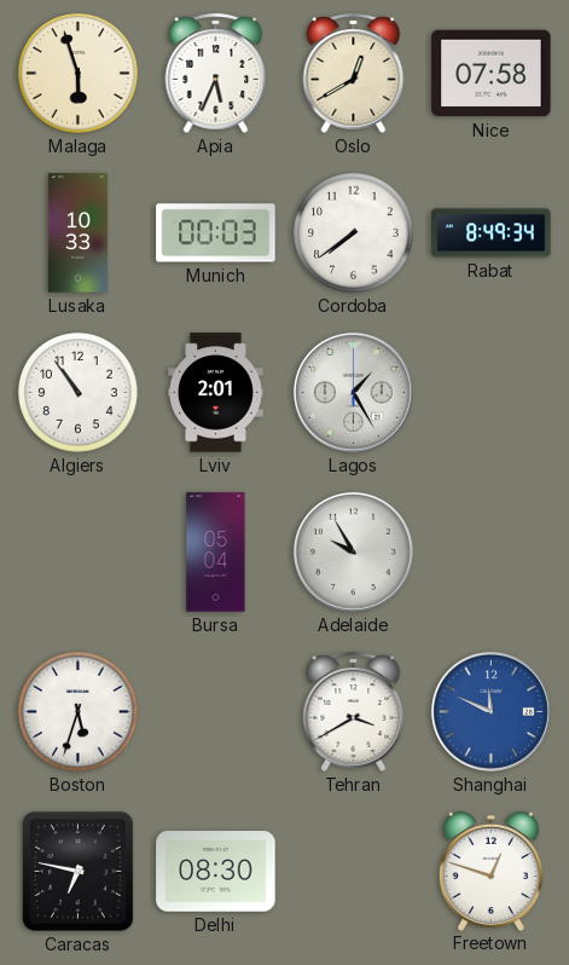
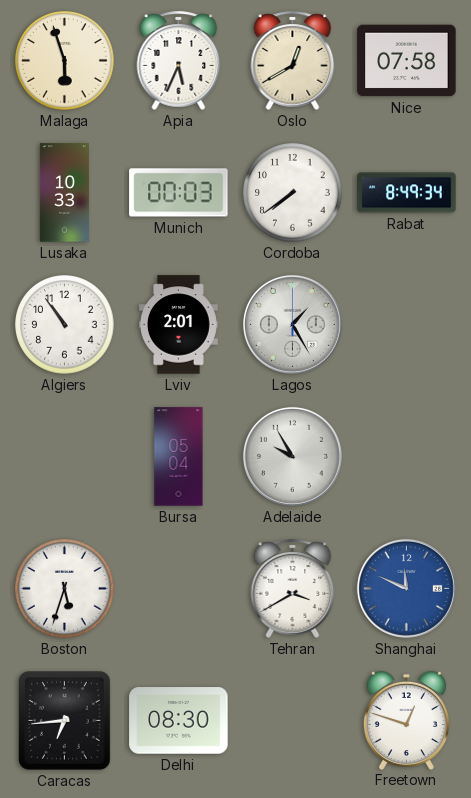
Caracas: 6:47 -> 6:44 (65, 721)
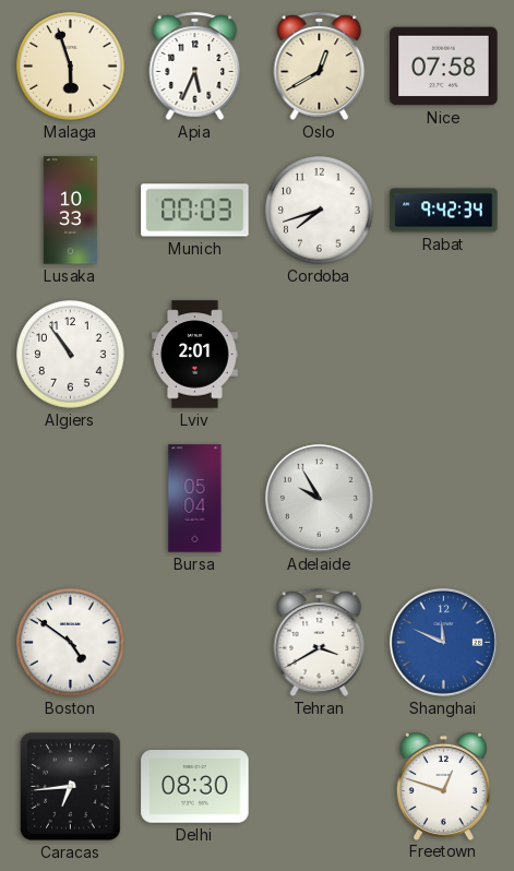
Cordoba: 7:39 -> 7:42 (320, 211)
Rabat: 8:49 -> 9:42 (444, 211)
Lagos: 1:25 -> none (292, 324)
Boston: 5:33 -> 4:51 (71, 643)
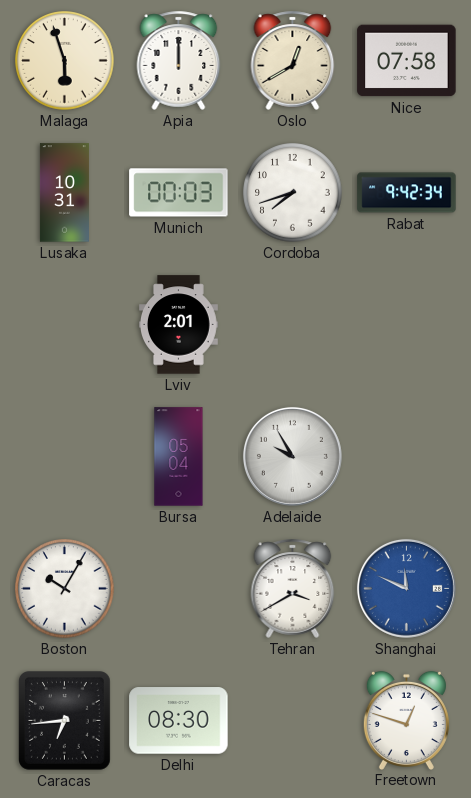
Apia: 5:34 -> 12:00 (179, 60)
Lusaka: 10:33 -> 10:31 (64, 193)
Algiers: 10:54 -> none (71, 355)
Boston: 4:51 -> 10:05 (65, 589)
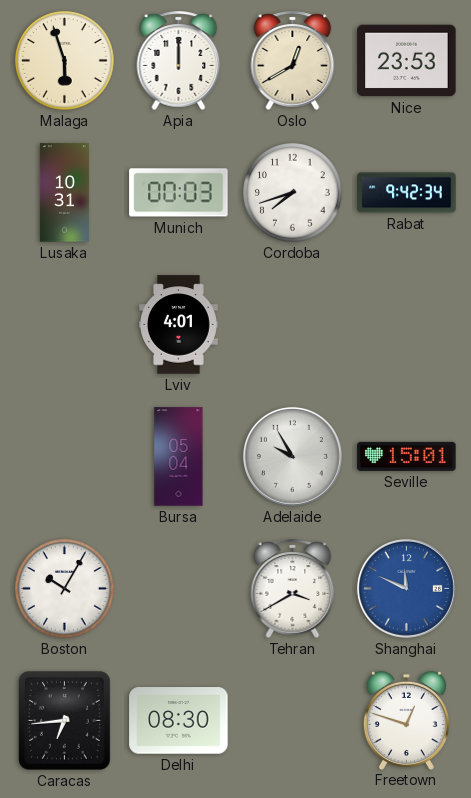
Nice: 07:58 -> 23:53 (407, 61)
Lviv: 2:01 -> 4:01 (179, 325)
Seville: none -> 15:01 (407, 456)
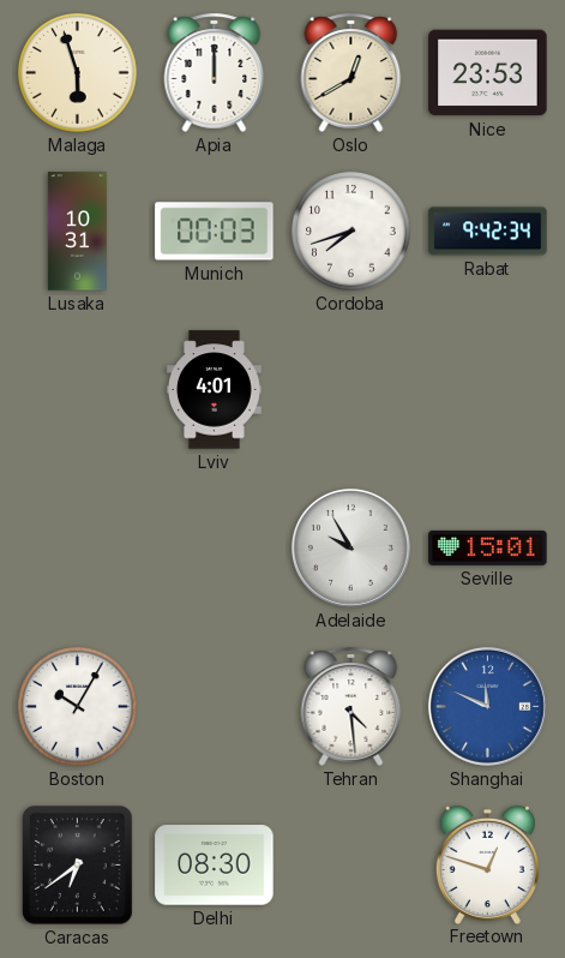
Bursa: 05:04 -> none (179, 457)
Tehran: 3:40 -> 4:29 (351, 706)
Caracas: 6:44 -> 6:39 (78, 866)
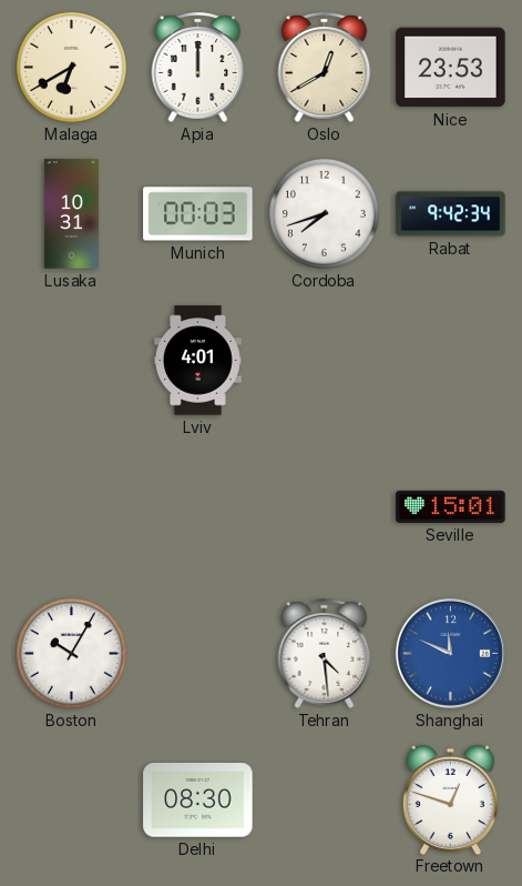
Malaga: 5:57 -> 6:40 (72, 68)
Adelaide: 9:55 -> none (350, 547)
Caracas: 6:39 -> none (78, 866)
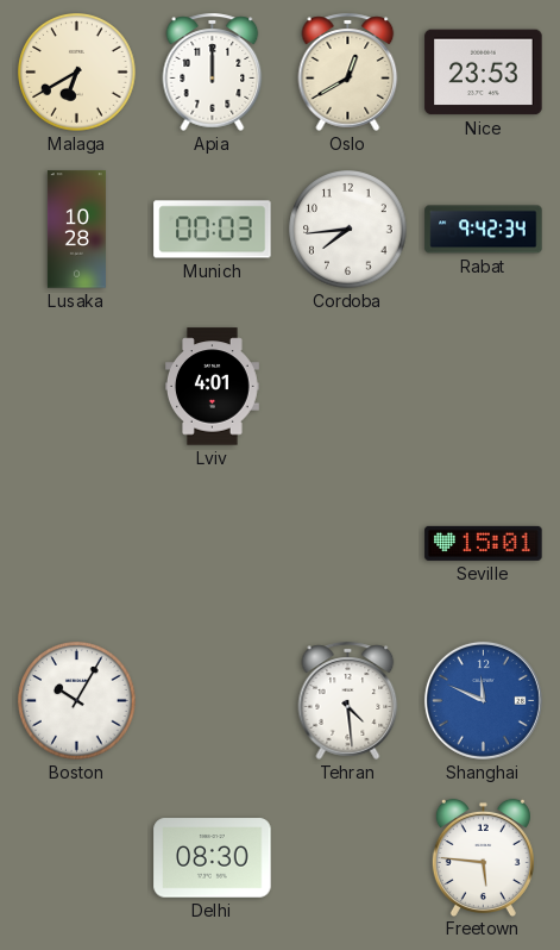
Lusaka: 10:31 -> 10:28 (76, 230)
Cordoba: 7:42 -> 7:44 (348, 230)
Freetown: 12:48 -> 5:46 (483, 857)
